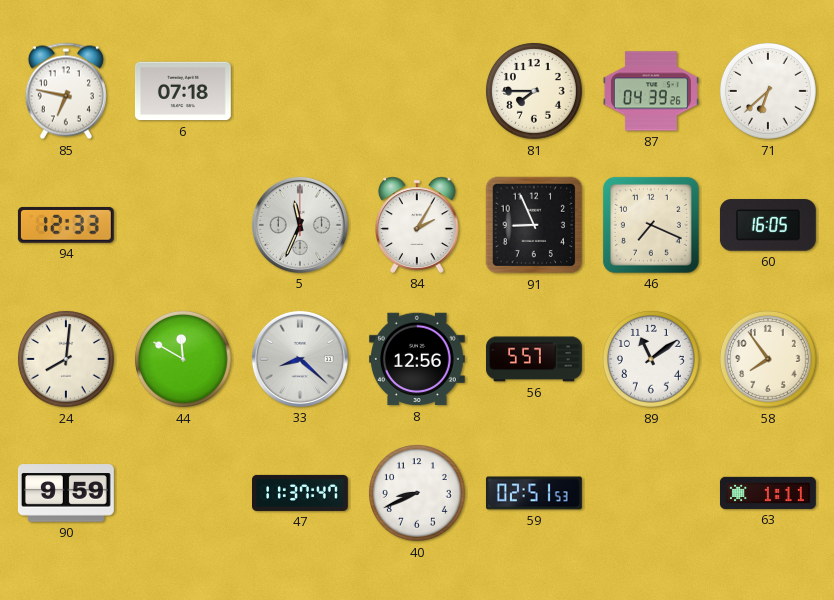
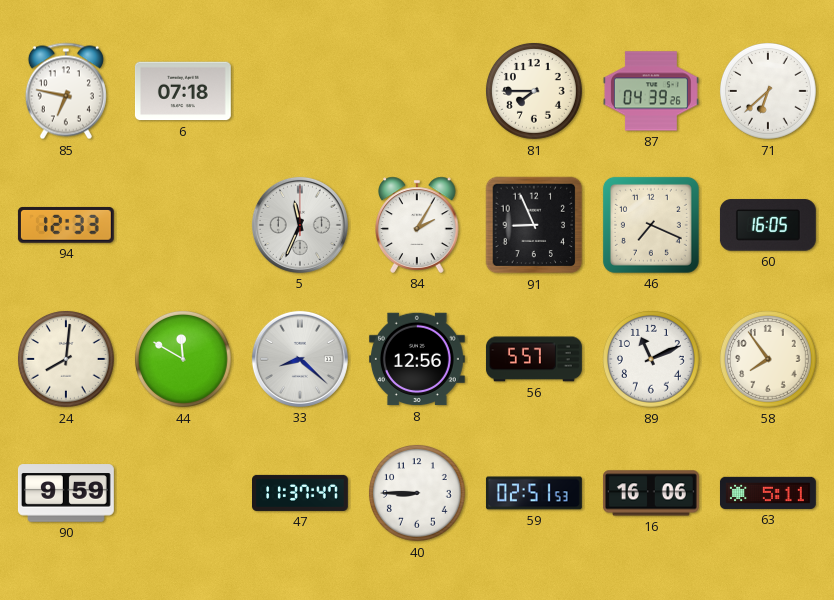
89: 11:09 -> 11:11 (652, 359)
40: 8:41 -> 8:45 (418, 493)
16: none -> 16:06 (651, 493)
63: 1:11 -> 5:11 (768, 493)
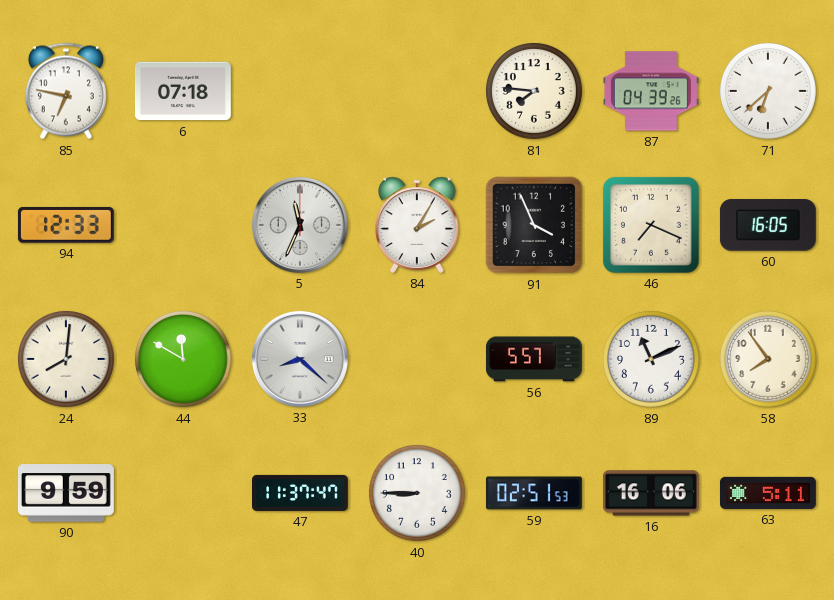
81: 7:45 -> 7:46 (535, 91)
91: 8:56 -> 3:56 (534, 225)
8: 12:56 -> none (417, 359)
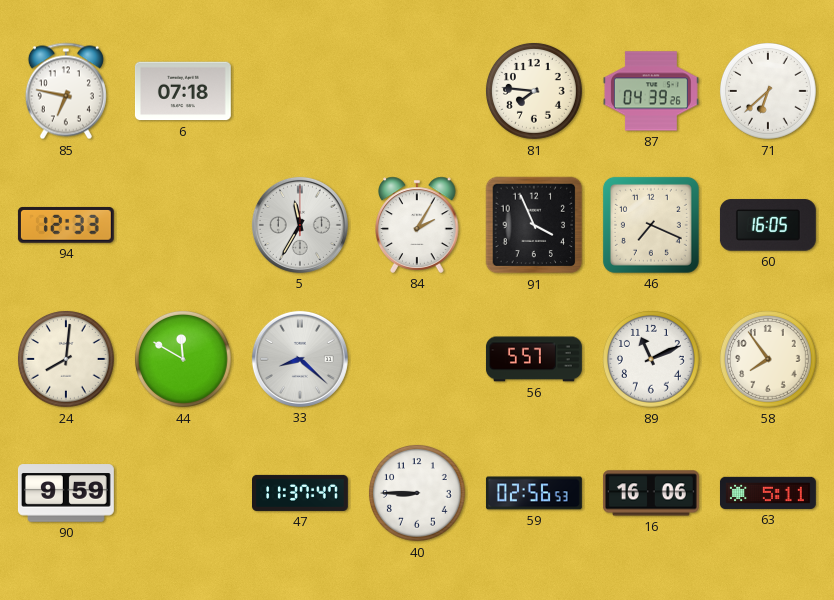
5: 11:34 -> 11:35 (300, 225)
59: 02:51 -> 02:56 (534, 493)
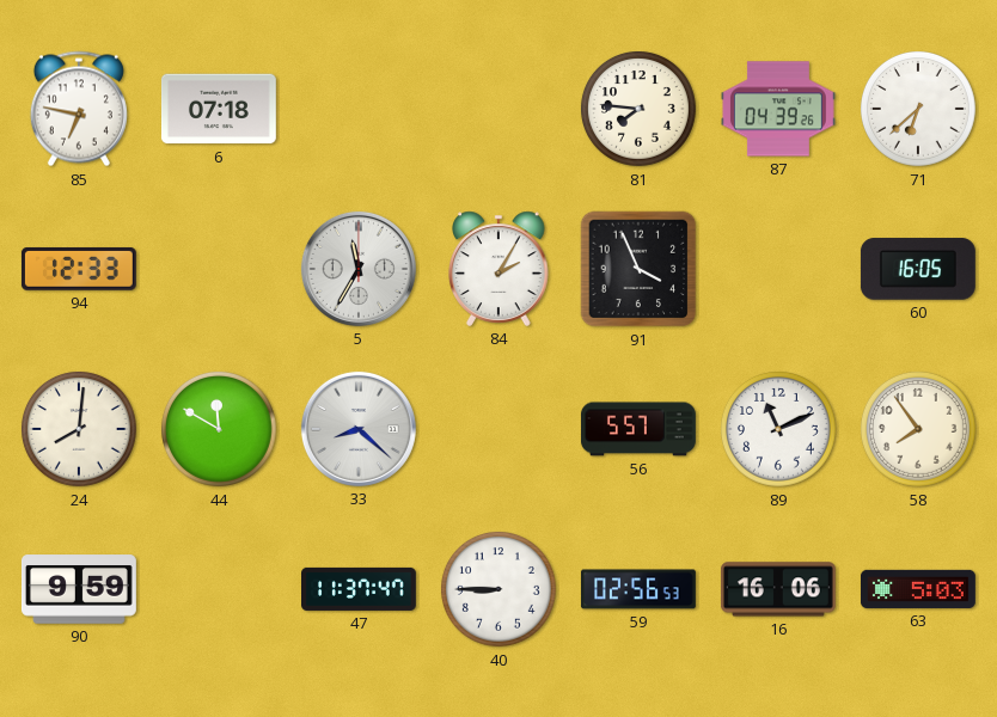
46: 7:19 -> none (651, 225)
63: 5:11 -> 5:03 (918, 589)
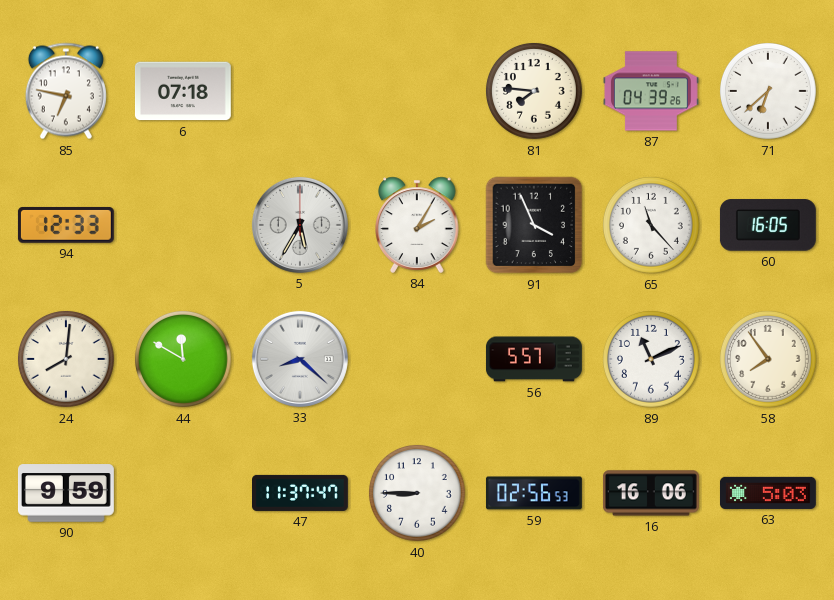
5: 11:35 -> 5:35 (300, 225)
65: none -> 11:23 (652, 225)
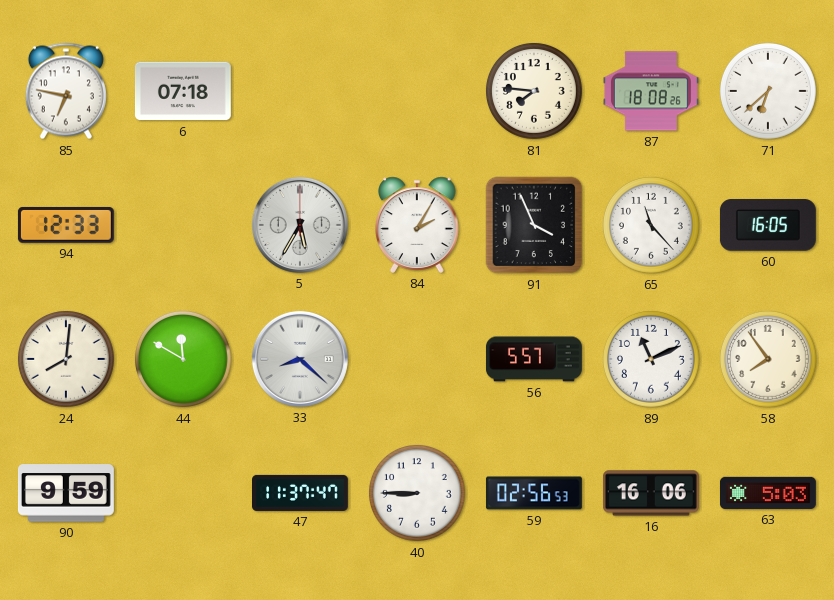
87: 04:39 -> 18:08 (651, 91)
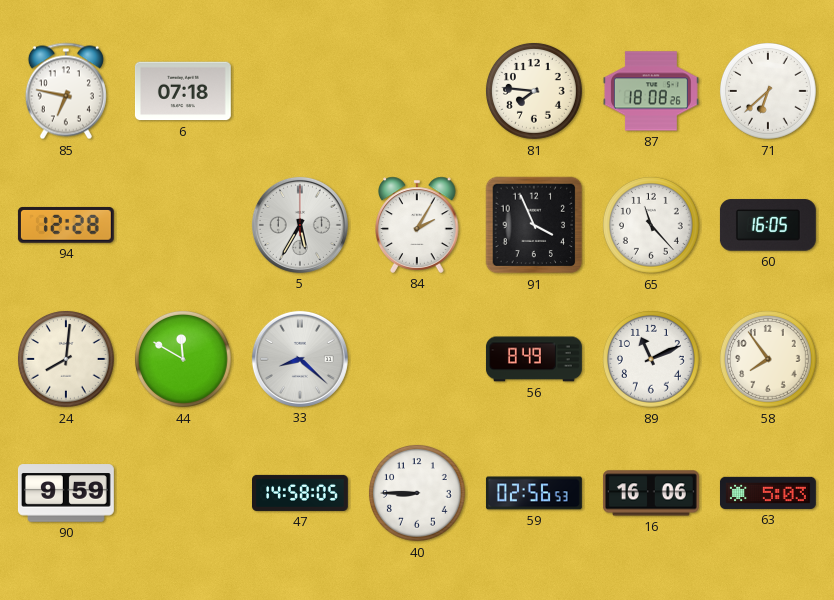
94: 12:33 -> 12:28 (66, 225)
56: 5:57 -> 8:49 (534, 359)
47: 11:37 -> 14:58 (301, 493)
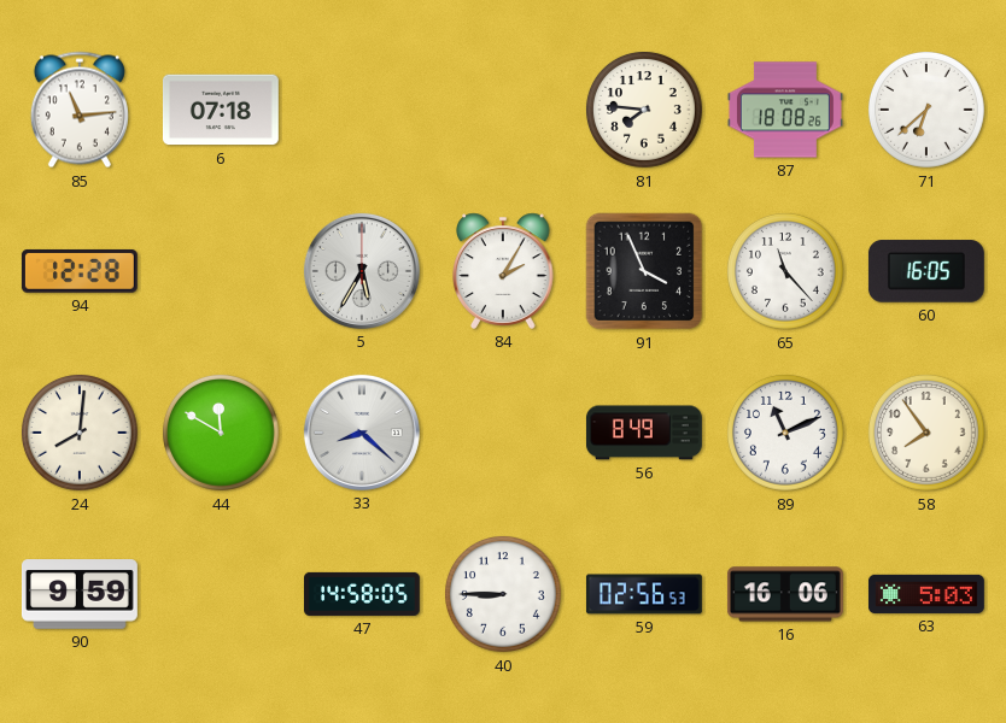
85: 6:47 -> 11:14 (80, 110)
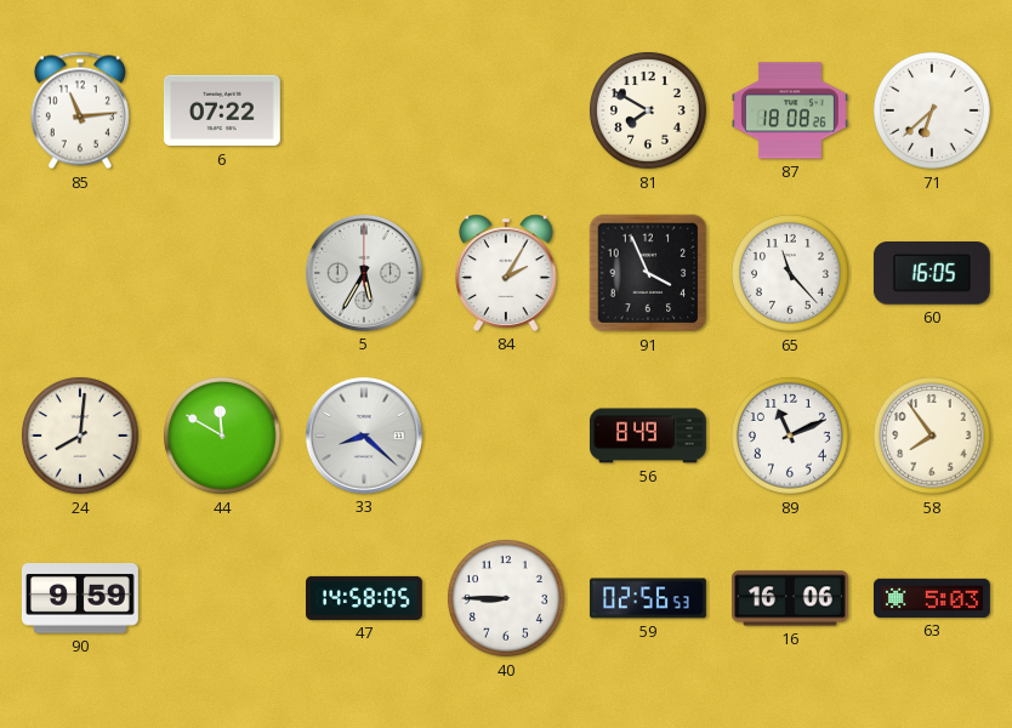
6: 07:18 -> 07:22 (222, 110)
81: 7:46 -> 7:50 (649, 110)
94: 12:28 -> none (80, 271)
